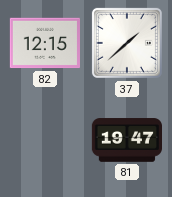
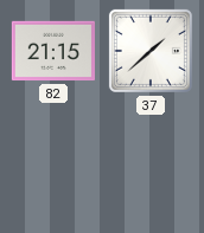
82: 12:15 -> 21:15 (52, 51)
81: 19:47 -> none (126, 140)
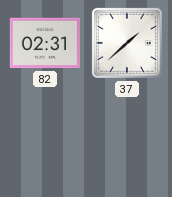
82: 21:15 -> 02:31 (44, 43)
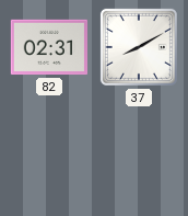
37: 1:38 -> 8:10 (139, 47)
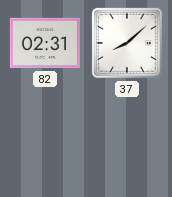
37: 8:10 -> 8:08 (127, 43)
